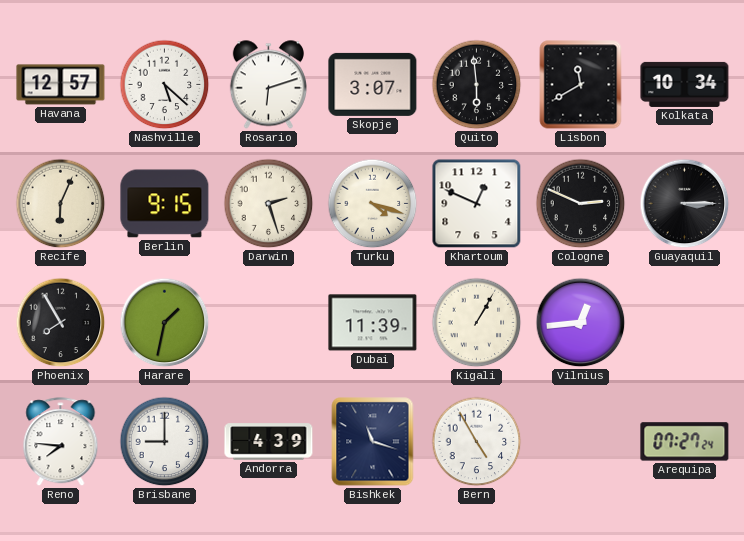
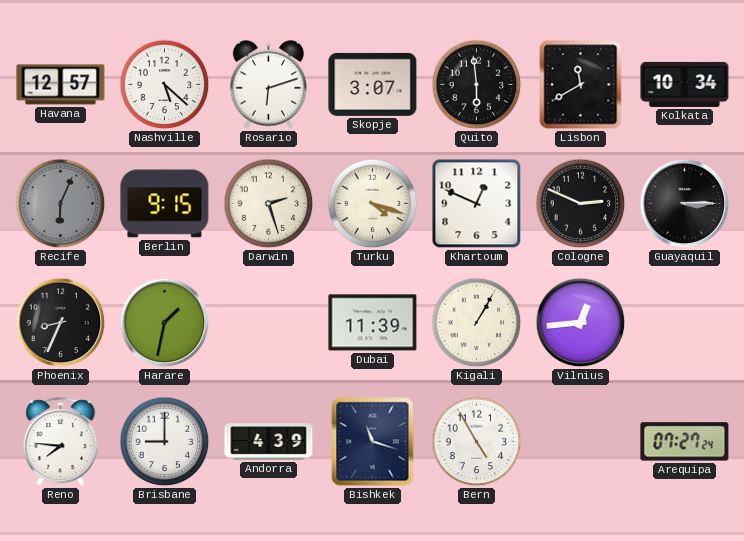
Recife dial: cream -> grey (61, 204)
Phoenix: 7:55 -> 8:34 (61, 323)
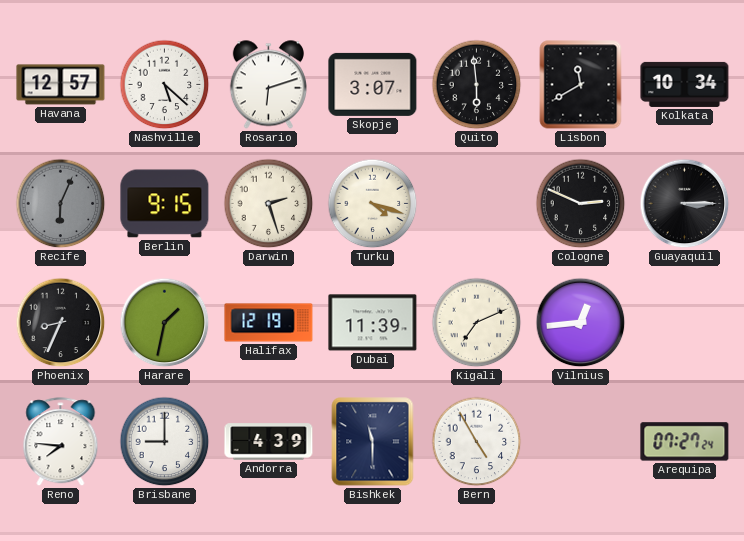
Khartoum: 12:49 -> none (477, 204)
Halifax: none -> 12:19 (269, 323)
Kigali: 1:05 -> 7:11 (477, 323)
Bishkek: 11:18 -> 11:30 (373, 442)
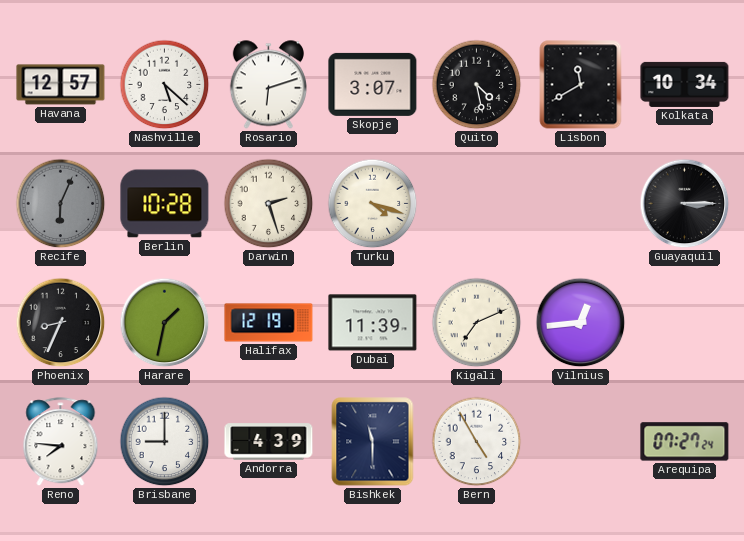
Quito: 5:59 -> 4:28 (477, 85)
Berlin: 9:15 -> 10:28 (165, 204)
Cologne: 2:49 -> none (581, 204)
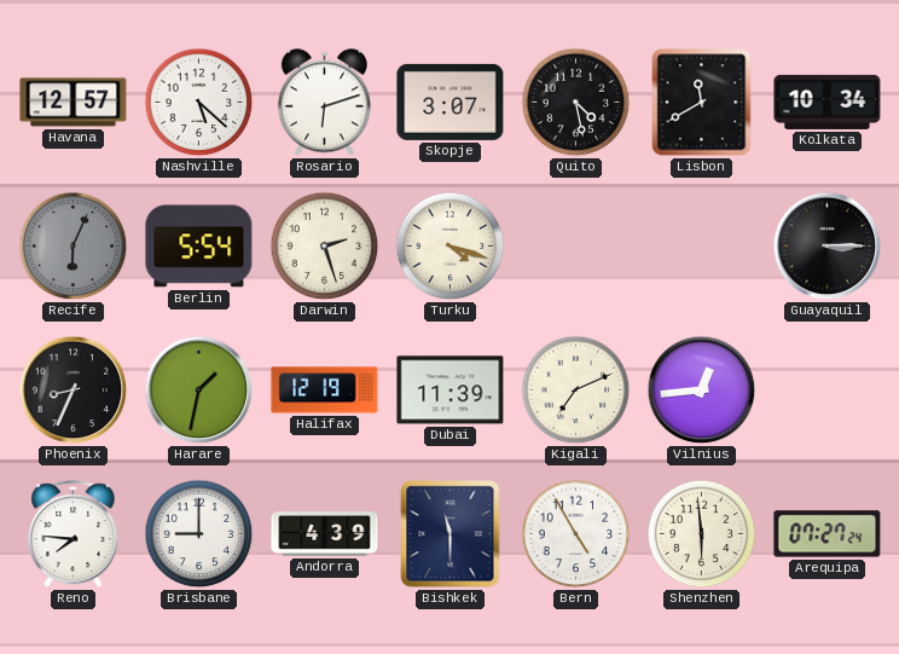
Berlin: 10:28 -> 5:54 (199, 247)
Shenzhen: none -> 5:59 (702, 534)
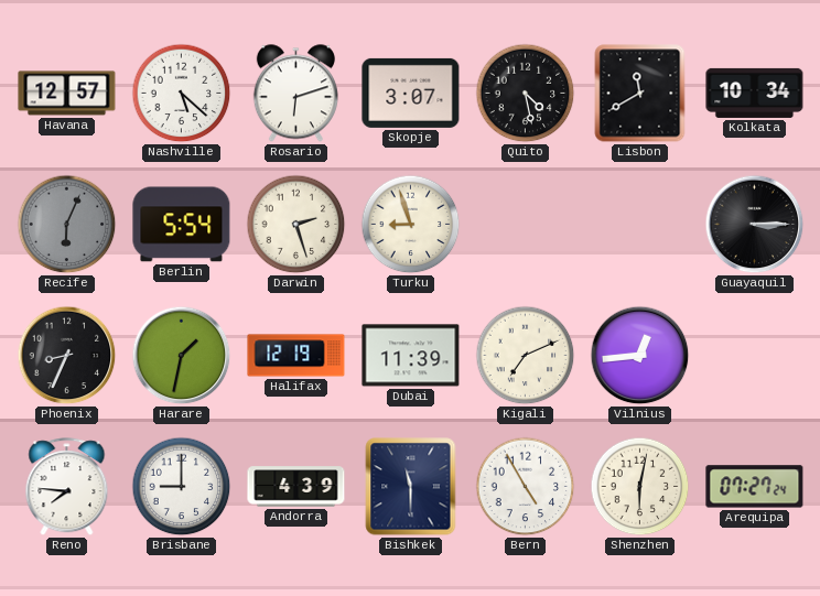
Turku: 4:18 -> 8:57 (411, 225)
Shenzhen: 5:59 -> 6:02 (640, 487)
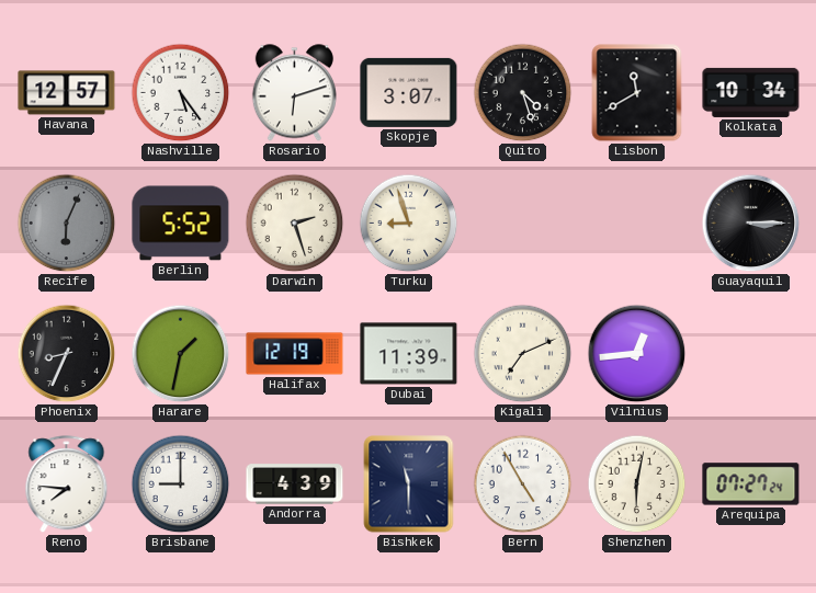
Nashville: 5:22 -> 5:24 (181, 93)
Quito: 4:28 -> 4:27 (523, 93)
Berlin: 5:54 -> 5:52 (181, 224)
